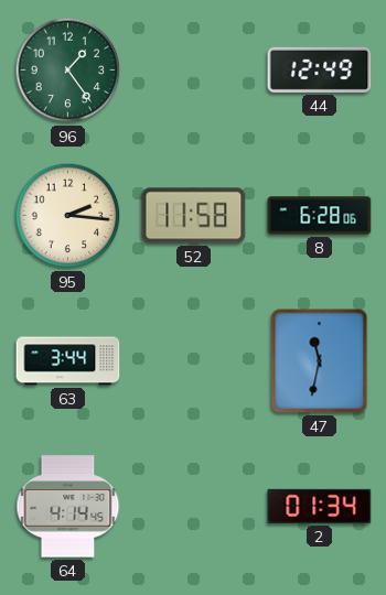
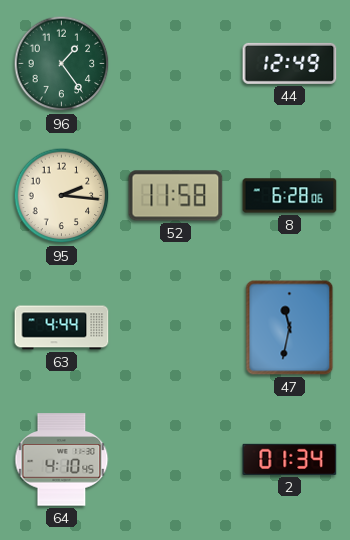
63: 3:44 -> 4:44 (62, 328)
64: 4:14 -> 4:10 (62, 460)
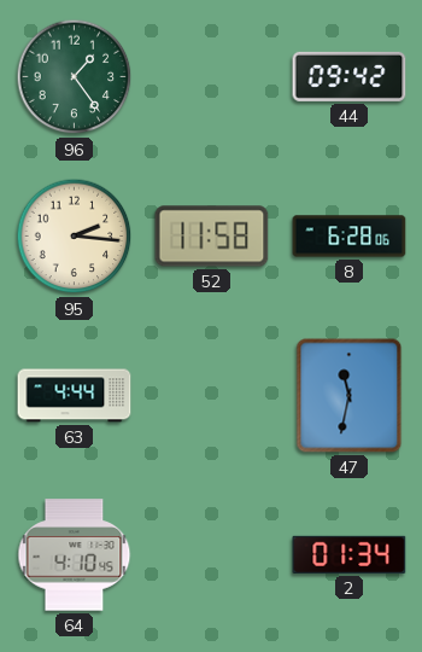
44: 12:49 -> 09:42 (350, 76)
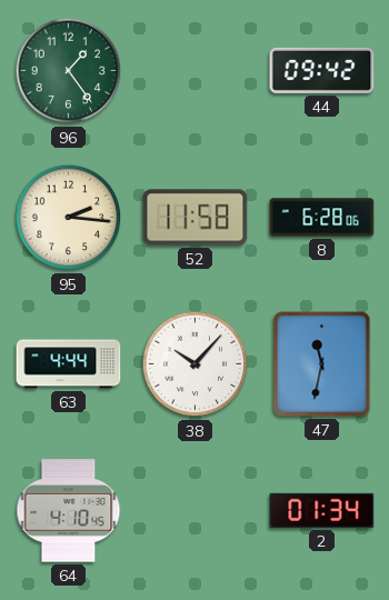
38: none -> 10:07 (196, 364)
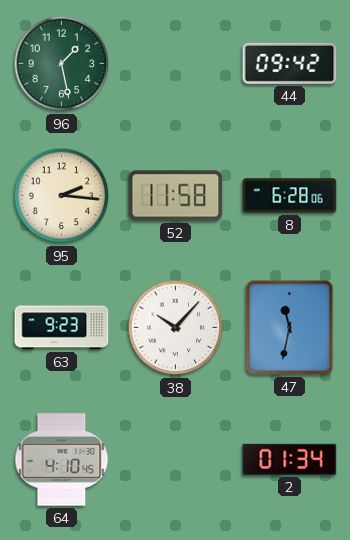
96: 1:24 -> 1:28 (62, 64)
63: 4:44 -> 9:23 (62, 328)
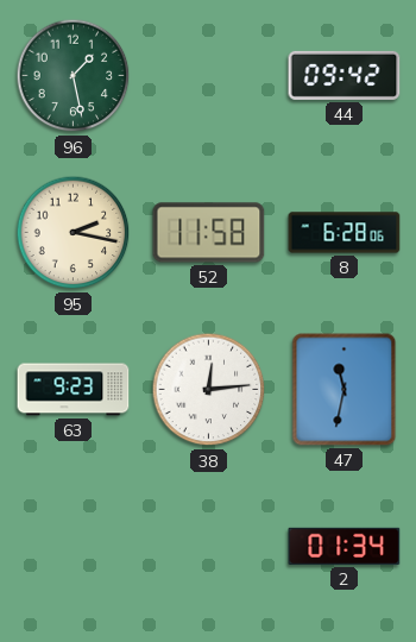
95: 2:16 -> 2:17 (74, 233)
38: 10:07 -> 12:14 (209, 390)
64: 4:10 -> none (62, 460)
